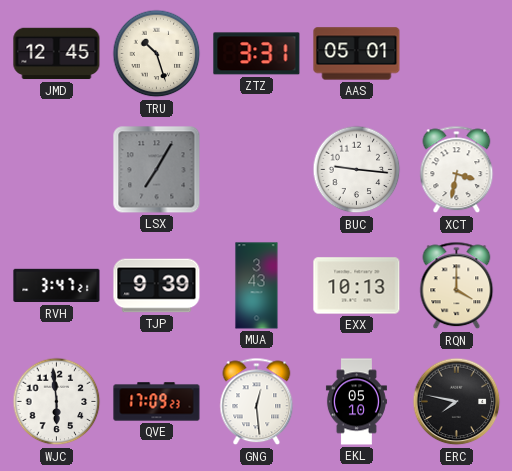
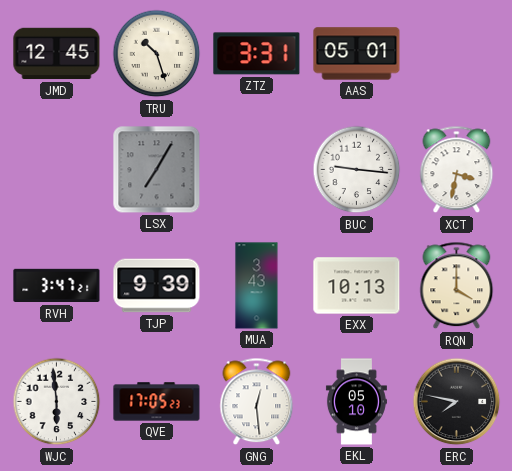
QVE: 17:09 -> 17:05 (157, 402)
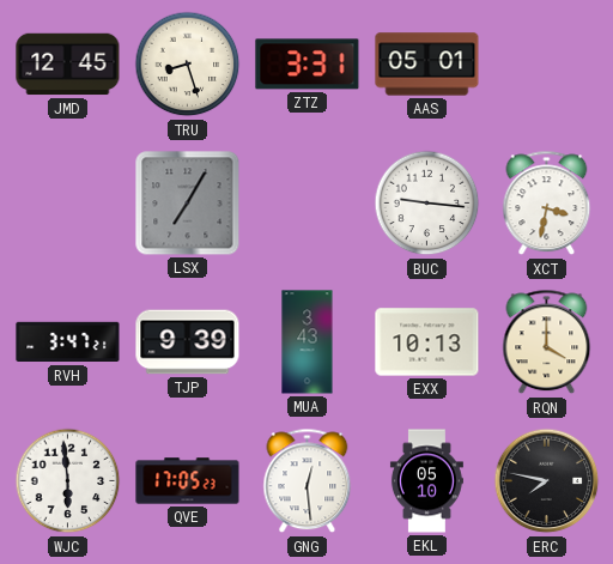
TRU: 10:27 -> 8:27 (188, 65)
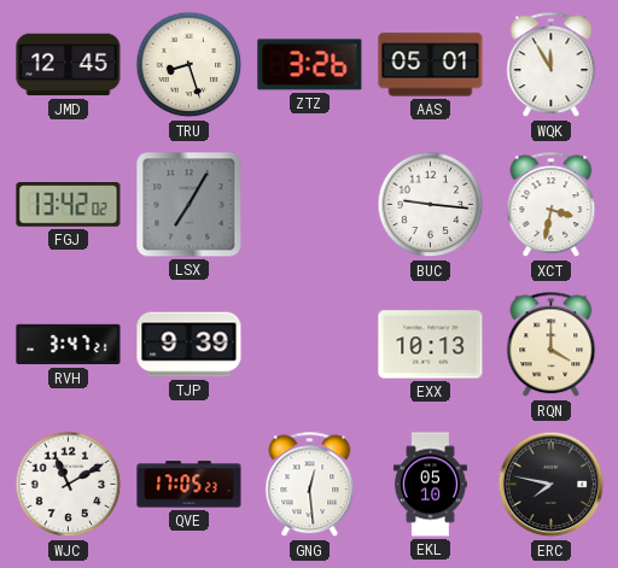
ZTZ: 3:31 -> 3:26 (310, 65)
WQK: none -> 11:55 (552, 65)
FGJ: none -> 13:42 (69, 205)
MUA: 3:43 -> none (308, 342)
WJC: 5:59 -> 11:10 (69, 485)
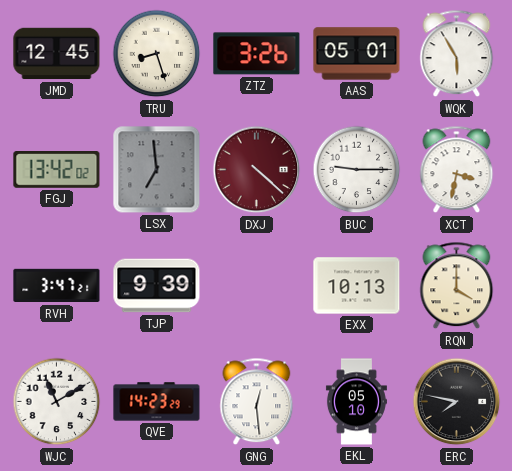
WQK: 11:55 -> 5:55 (457, 54)
LSX: 7:05 -> 6:59 (157, 170)
DXJ: none -> 4:22 (257, 170)
BUC: 9:16 -> 9:15 (357, 170)
QVE: 17:05 -> 14:23 (157, 402)
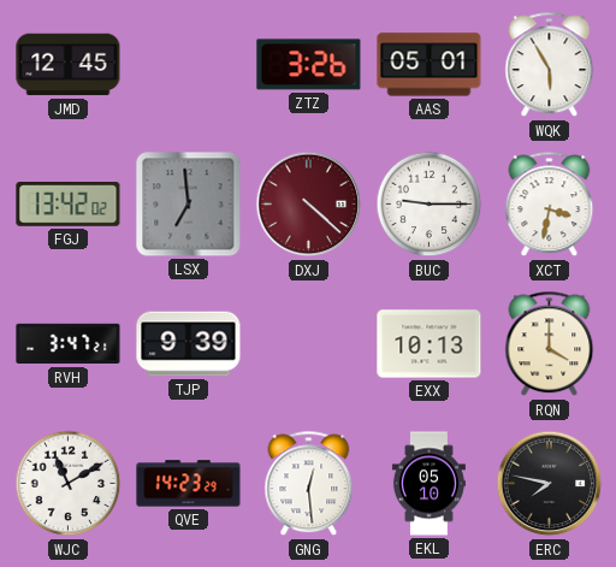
TRU: 8:27 -> none (157, 54)
